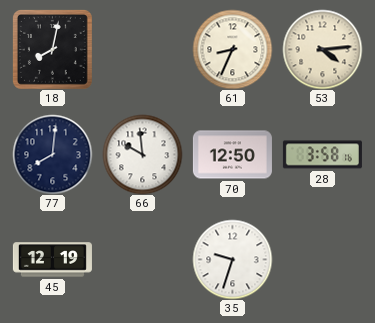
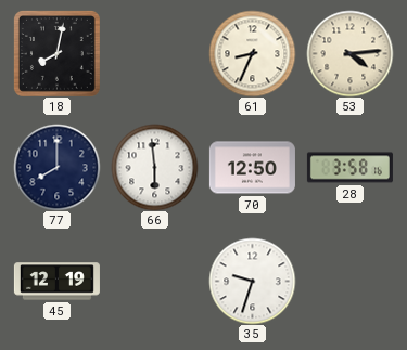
77: 8:01 -> 8:00 (56, 167)
66: 9:59 -> 5:59 (154, 167)
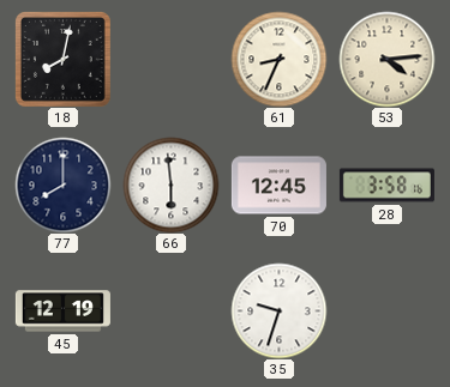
70: 12:50 -> 12:45 (278, 186)
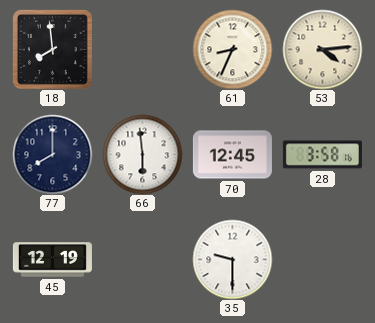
18: 8:02 -> 7:59 (52, 49)
35: 9:33 -> 9:30 (232, 259)
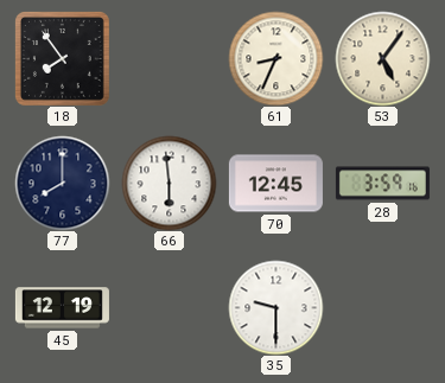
18: 7:59 -> 7:54 (62, 58)
53: 4:14 -> 5:06 (382, 58)
28: 3:58 -> 3:59 (382, 184)
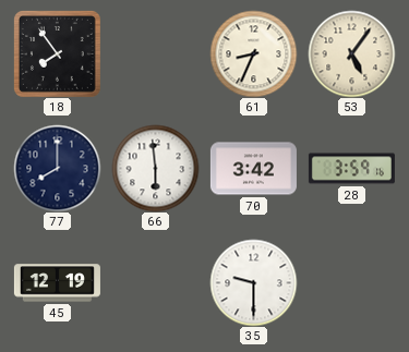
70: 12:45 -> 3:42 (253, 169)
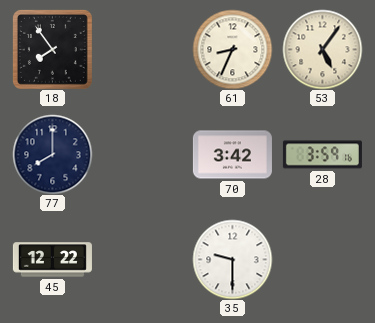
66: 5:59 -> none (155, 168)
45: 12:19 -> 12:22 (52, 260)
